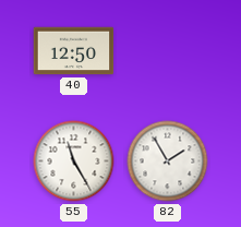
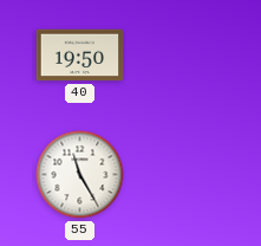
40: 12:50 -> 19:50 (80, 56)
82: 1:55 -> none (168, 162)
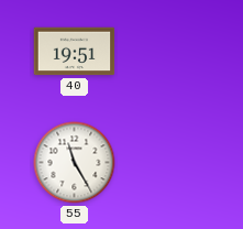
40: 19:50 -> 19:51 (75, 52)
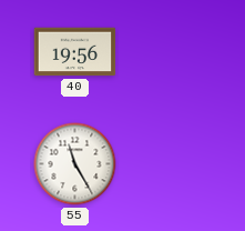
40: 19:51 -> 19:56 (75, 52)
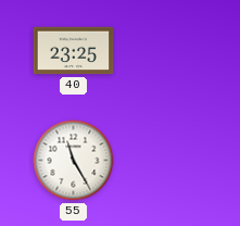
40: 19:56 -> 23:25 (74, 51)
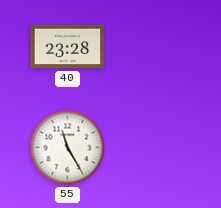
40: 23:25 -> 23:28 (68, 47)
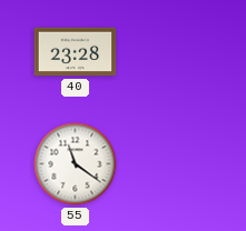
55: 11:25 -> 11:21 (76, 164)
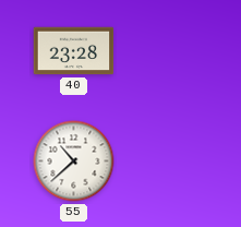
55: 11:21 -> 10:38 (74, 162)
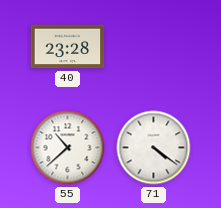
71: none -> 4:21 (154, 148)
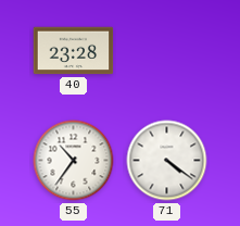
55: 10:38 -> 10:36 (74, 161)
